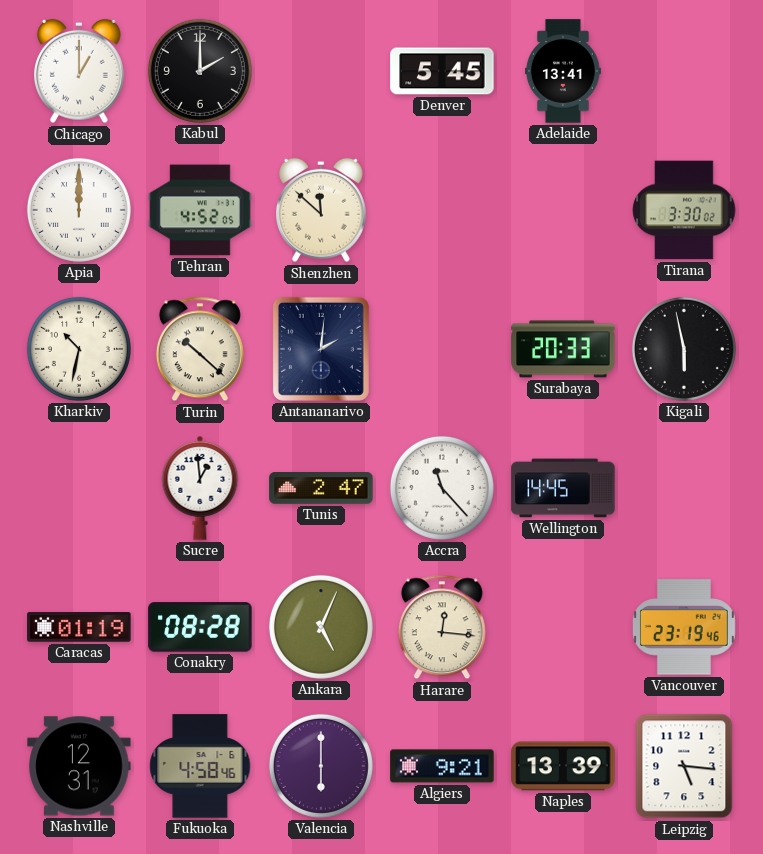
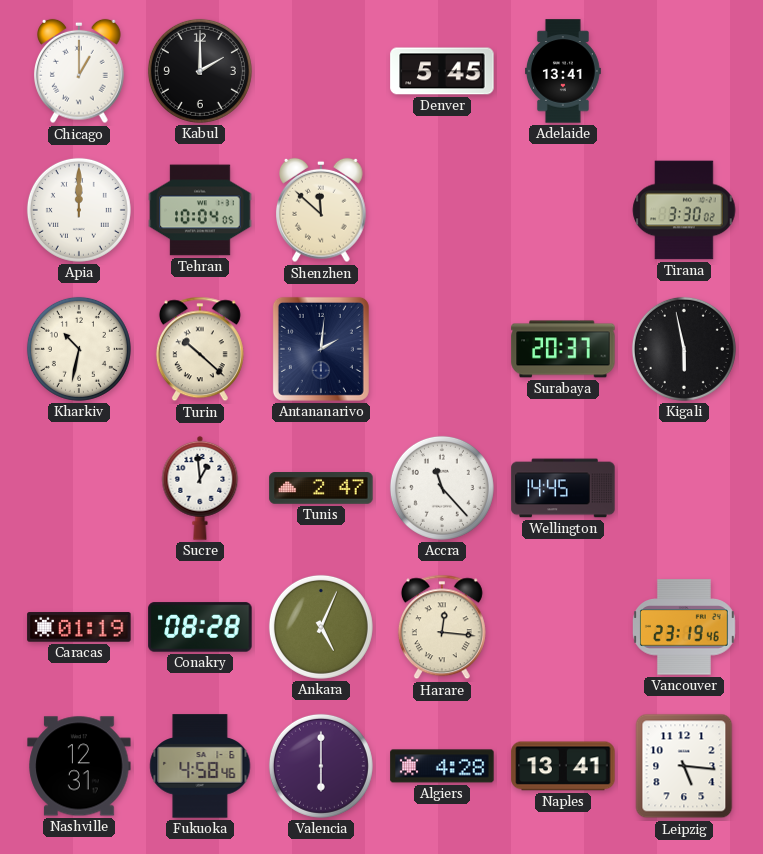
Tehran: 4:52 -> 10:04 (200, 210)
Surabaya: 20:33 -> 20:37 (563, 349)
Algiers: 9:21 -> 4:28 (442, 766)
Naples: 13:39 -> 13:41 (563, 766)
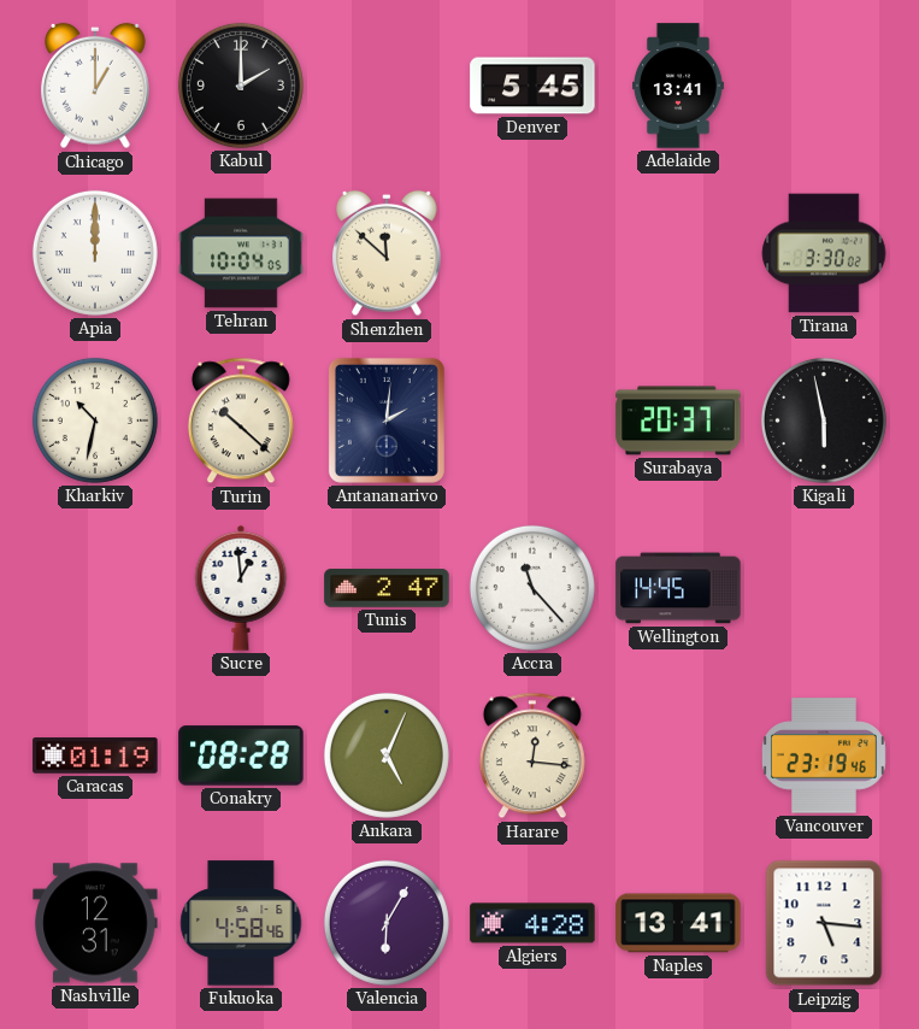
Valencia: 6:00 -> 6:05 (387, 923)
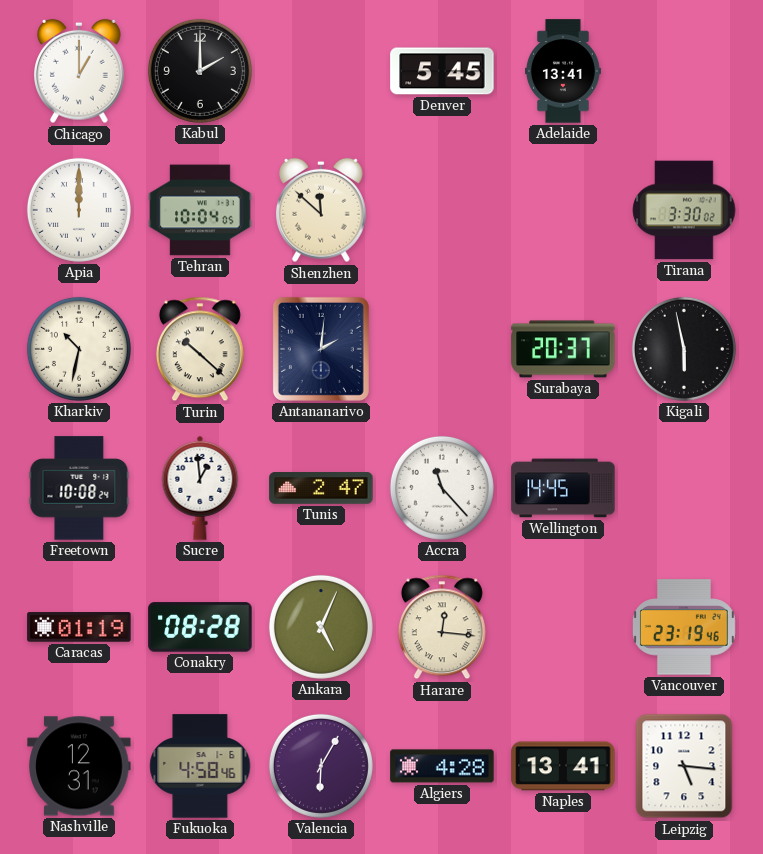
Freetown: none -> 10:08 (79, 488)
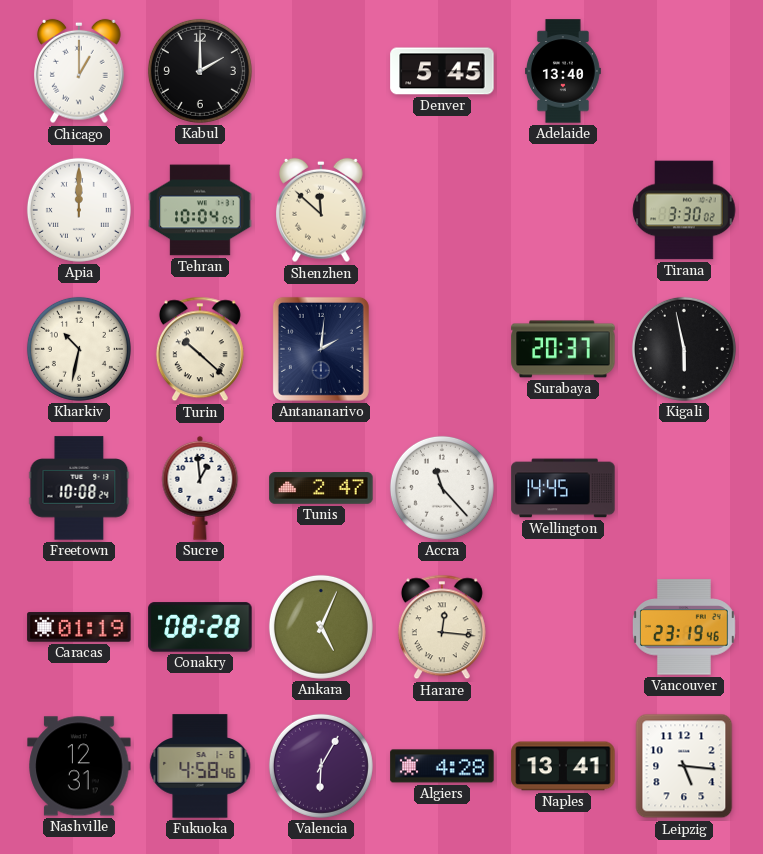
Adelaide: 13:41 -> 13:40 (564, 71)
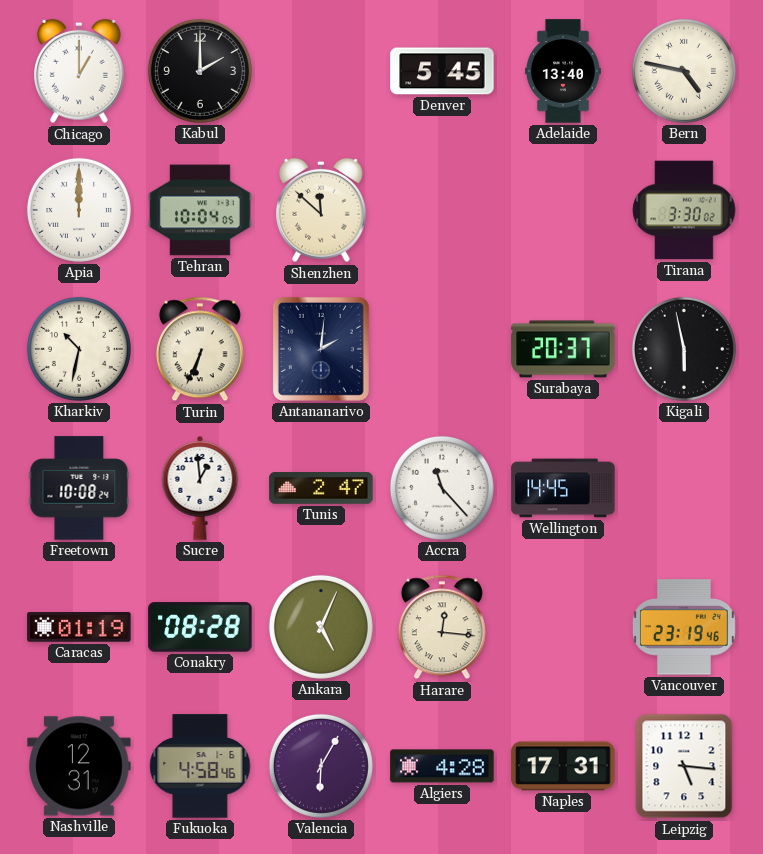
Bern: none -> 4:47 (684, 71)
Turin: 10:22 -> 6:34 (200, 349)
Naples: 13:41 -> 17:31 (563, 766)
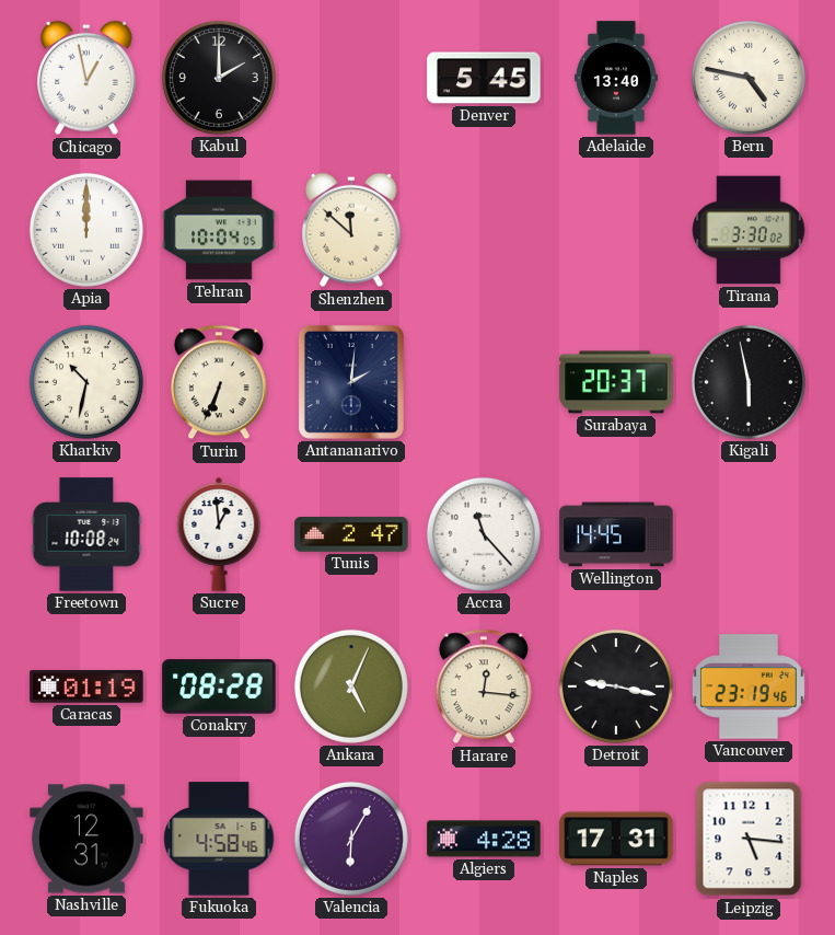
Chicago: 1:00 -> 12:58 (88, 78)
Detroit: none -> 9:17 (616, 686)
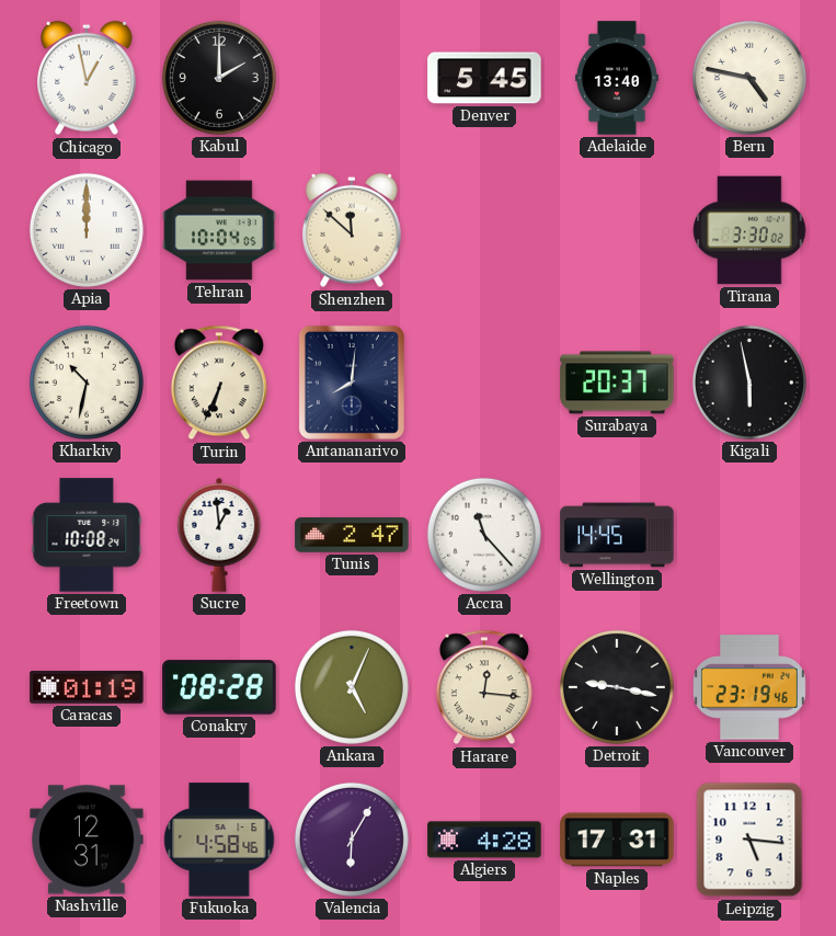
Antananarivo: 2:01 -> 8:01 (352, 383)
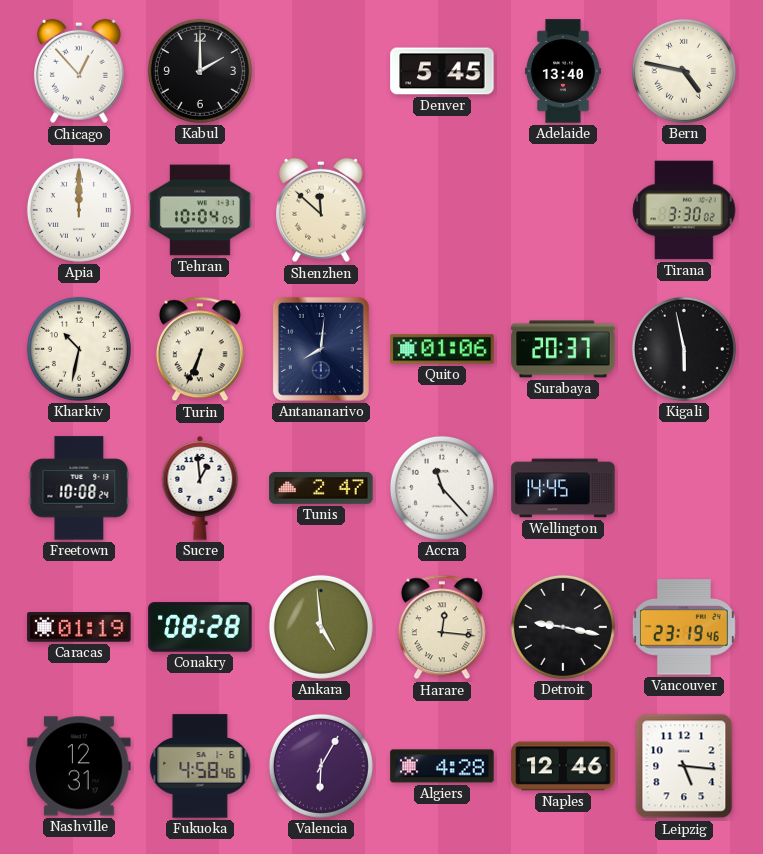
Chicago: 12:58 -> 12:53 (80, 71)
Quito: none -> 01:06 (442, 349)
Ankara: 5:04 -> 4:59 (321, 627)
Naples: 17:31 -> 12:46 (563, 766)
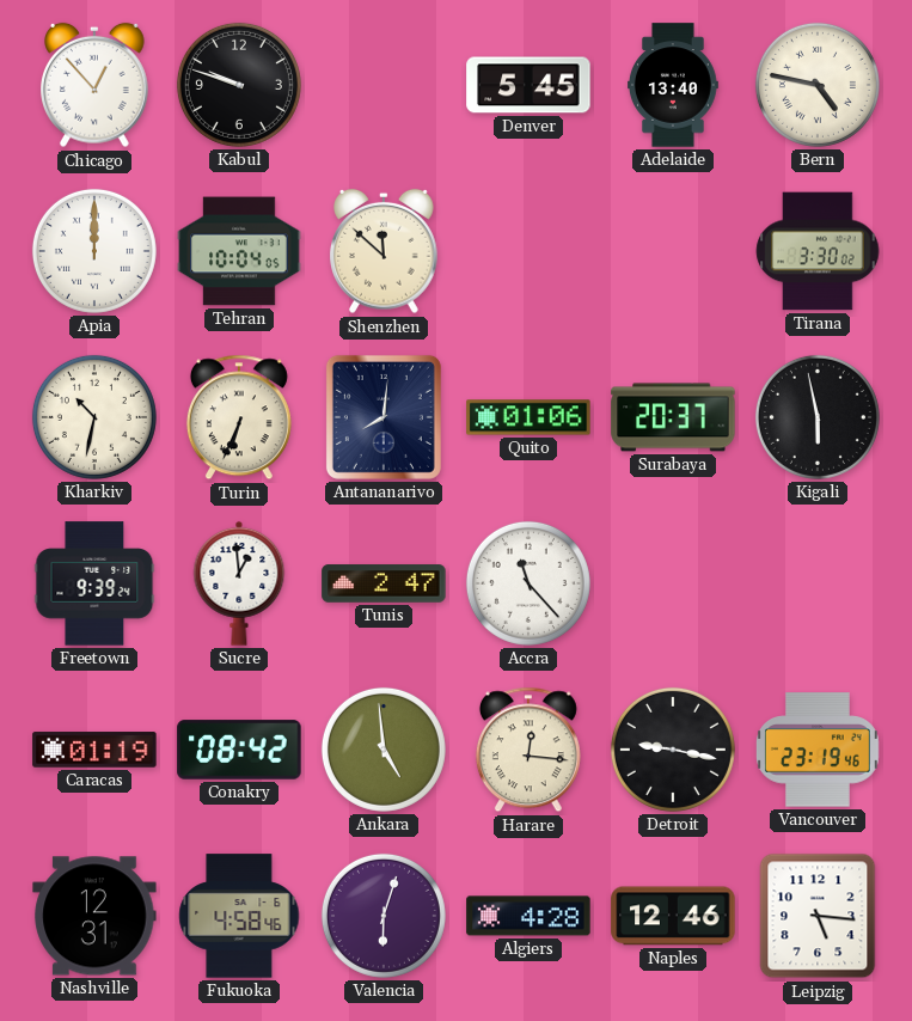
Kabul: 2:00 -> 9:48 (239, 85)
Freetown: 10:08 -> 9:39 (94, 583)
Wellington: 14:45 -> none (563, 488)
Conakry: 08:28 -> 08:42 (239, 750)
Valencia: 6:05 -> 6:03 (384, 916)
